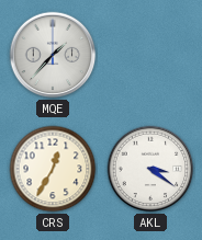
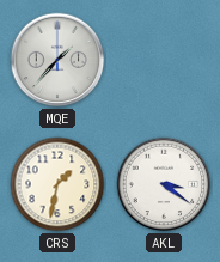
CRS: 12:35 -> 1:32 (57, 184)
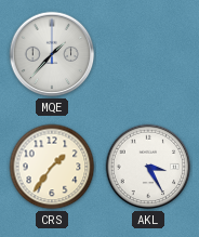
CRS: 1:32 -> 1:36 (52, 167)
AKL: 3:21 -> 3:25 (148, 167)
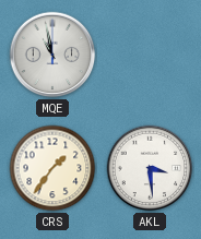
MQE: 1:37 -> 10:58 (52, 55)
AKL: 3:25 -> 3:29 (150, 168)
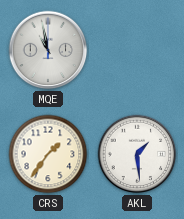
AKL: 3:29 -> 1:29 (137, 154)
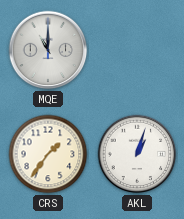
MQE: 10:58 -> 11:00 (48, 50)
AKL: 1:29 -> 1:03 (137, 154)
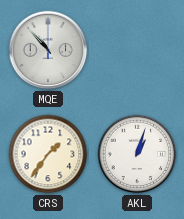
MQE: 11:00 -> 10:53 (48, 50)
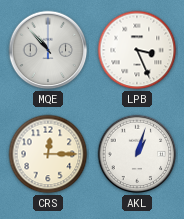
LPB: none -> 3:26 (137, 50)
CRS: 1:36 -> 12:15 (48, 154)
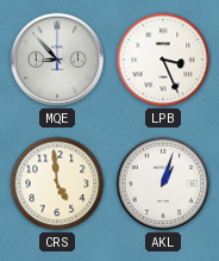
MQE: 10:53 -> 8:53 (57, 60)
CRS: 12:15 -> 4:59 (57, 184)
